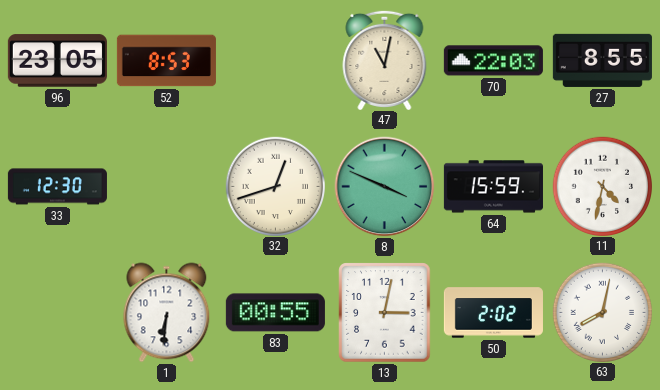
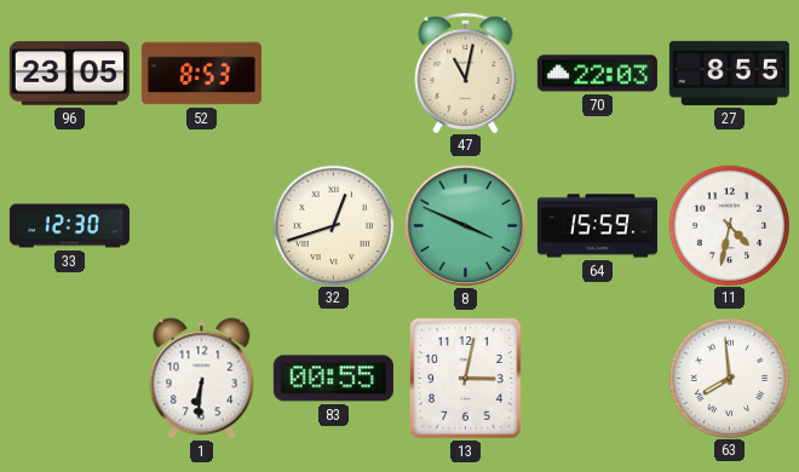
50: 2:02 -> none (493, 313)
63: 8:02 -> 7:59 (729, 378)
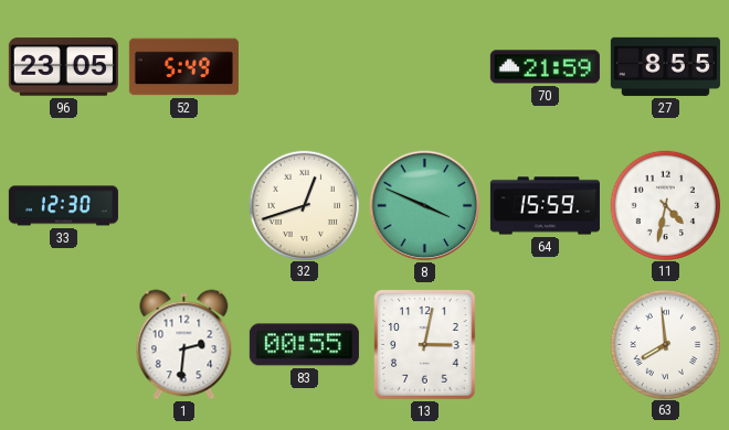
52: 8:53 -> 5:49 (183, 67)
47: 11:02 -> none (466, 71)
70: 22:03 -> 21:59 (545, 67)
1: 6:31 -> 2:31 (184, 345)
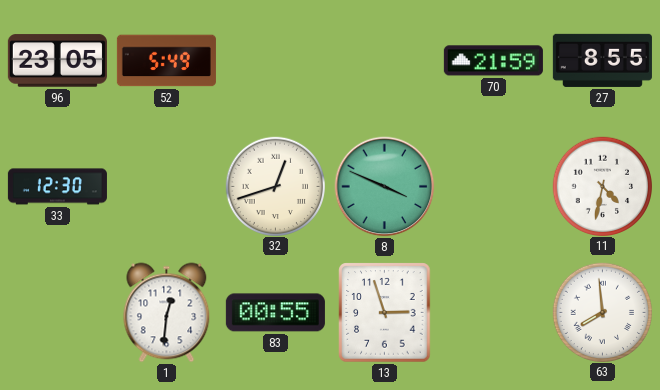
64: 15:59 -> none (545, 206)
1: 2:31 -> 12:31 (167, 313)
13: 3:02 -> 2:57 (385, 313)
